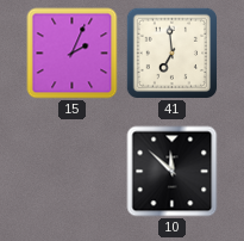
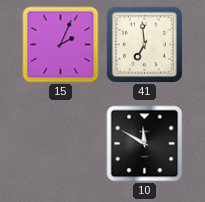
10: 11:52 -> 11:50 (145, 144)
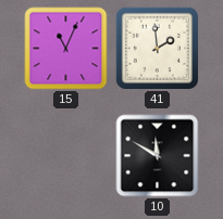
15: 2:04 -> 11:04 (66, 49)
41: 6:59 -> 1:59 (157, 48)
